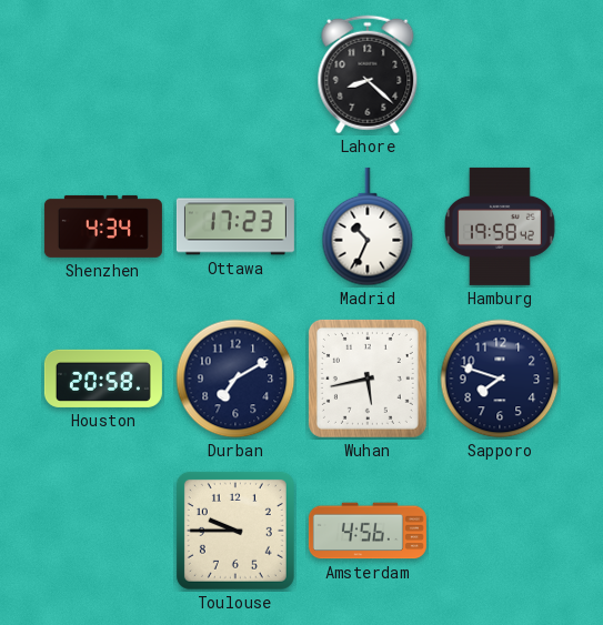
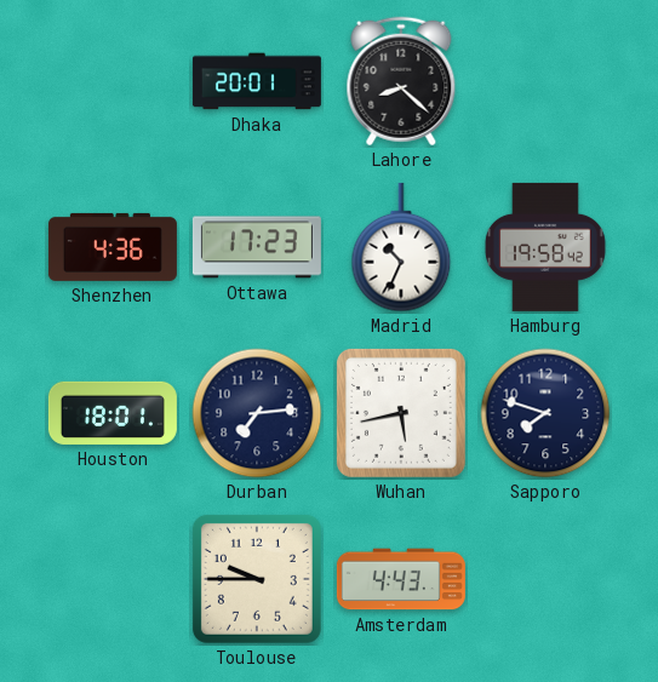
Dhaka: none -> 20:01 (257, 81)
Shenzhen: 4:34 -> 4:36 (113, 247)
Houston: 20:58 -> 18:01 (113, 413)
Durban: 7:10 -> 7:14 (257, 413)
Amsterdam: 4:56 -> 4:43 (401, 579)
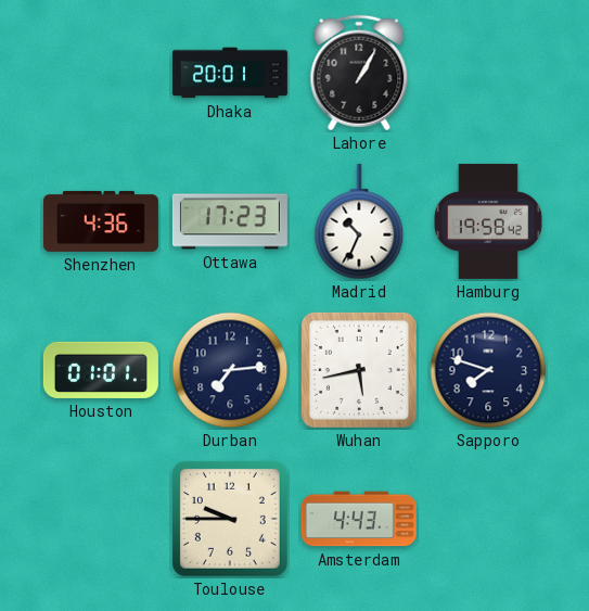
Lahore: 8:22 -> 1:05 (359, 73)
Houston: 18:01 -> 01:01 (101, 370)
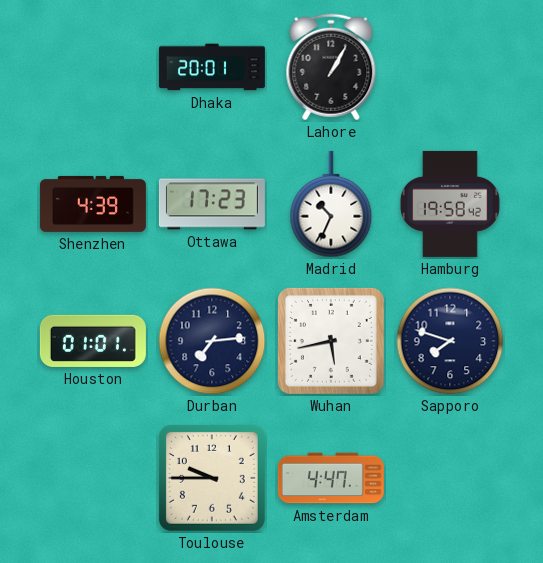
Shenzhen: 4:36 -> 4:39 (93, 204)
Amsterdam: 4:43 -> 4:47 (331, 478)
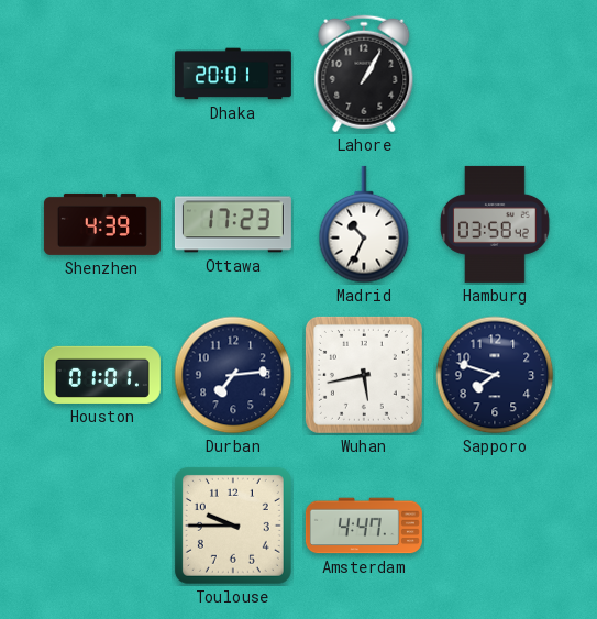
Hamburg: 19:58 -> 03:58 (495, 224)
